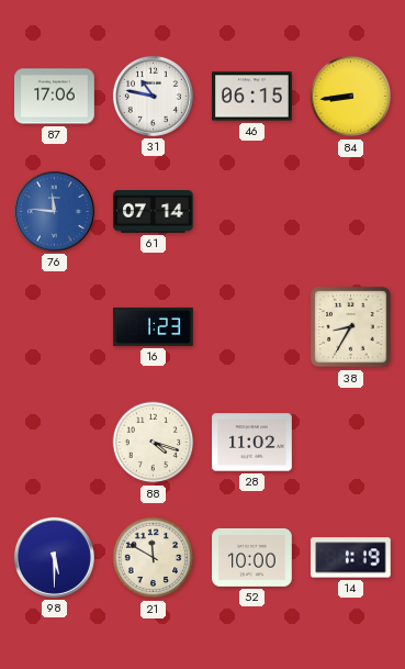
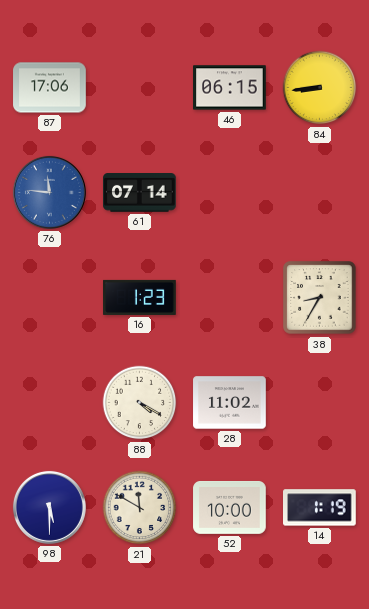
31: 10:47 -> none (153, 96)
88: 4:18 -> 4:20 (140, 403)
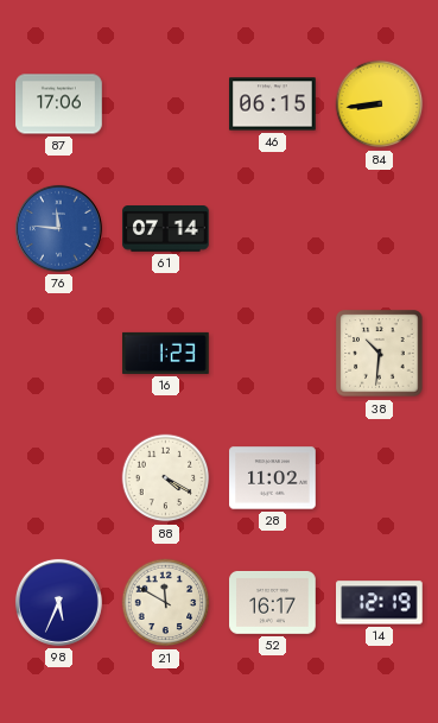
38: 8:35 -> 10:31 (380, 354)
98: 5:30 -> 5:34 (58, 602)
52: 10:00 -> 16:17 (273, 602)
14: 1:19 -> 12:19 (380, 603)
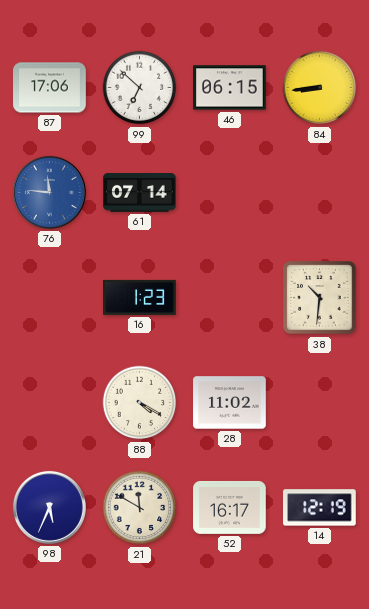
99: none -> 6:52 (140, 88)
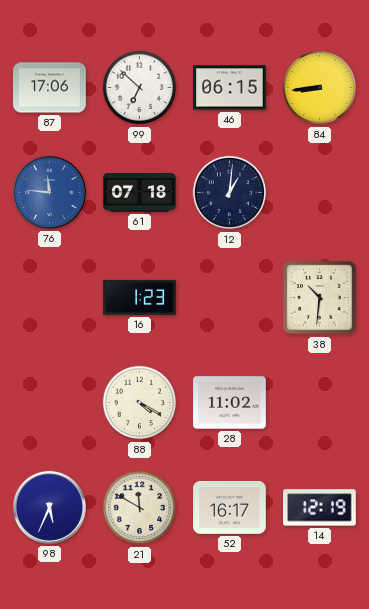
61: 07:14 -> 07:18 (140, 193)
12: none -> 1:01 (230, 193)
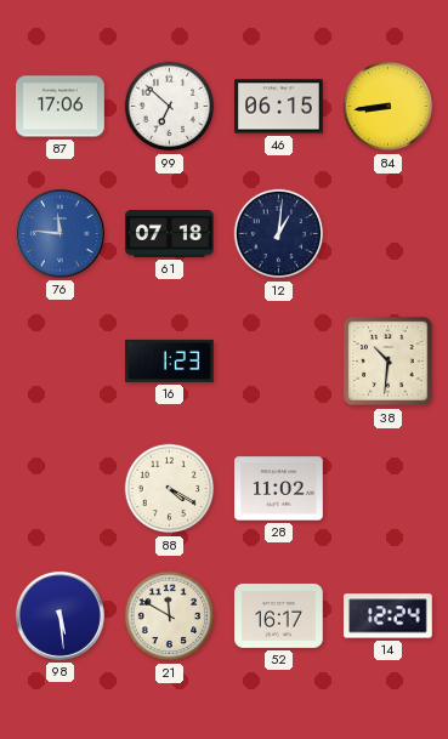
98: 5:34 -> 5:29 (59, 615)
14: 12:19 -> 12:24 (389, 616)
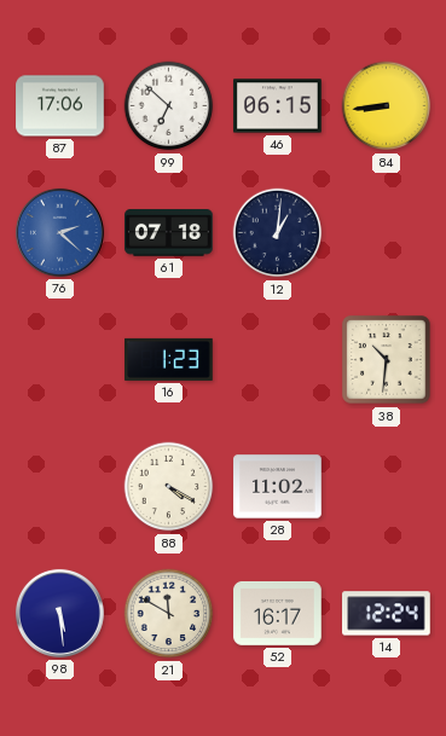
76: 11:46 -> 2:22 (59, 232)
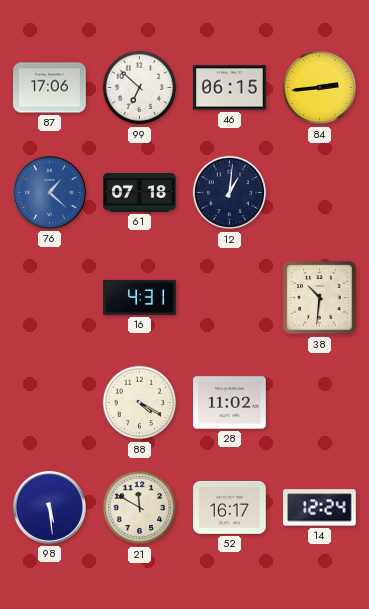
84: 8:44 -> 2:44 (320, 88)
76: 2:22 -> 1:22 (49, 192)
16: 1:23 -> 4:31 (140, 297)
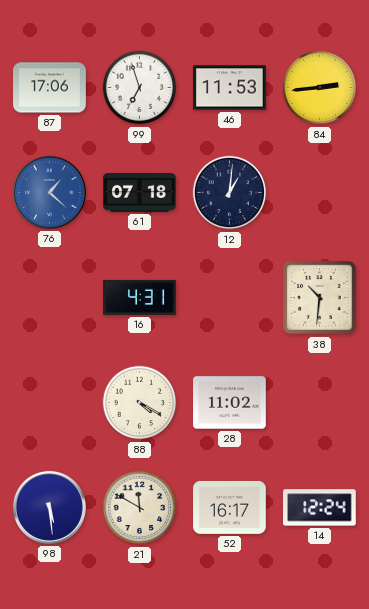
99: 6:52 -> 6:57 (140, 88)
46: 06:15 -> 11:53 (230, 88)
